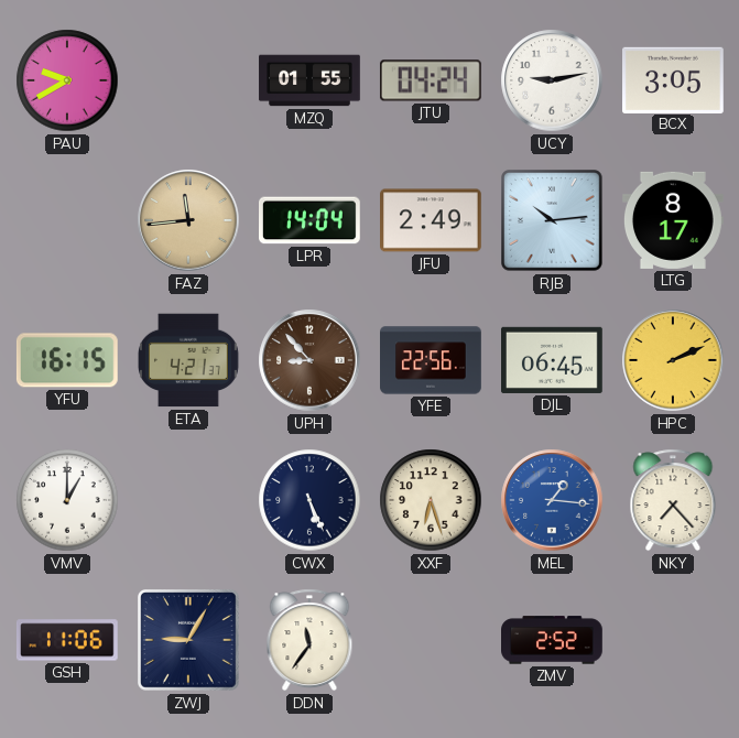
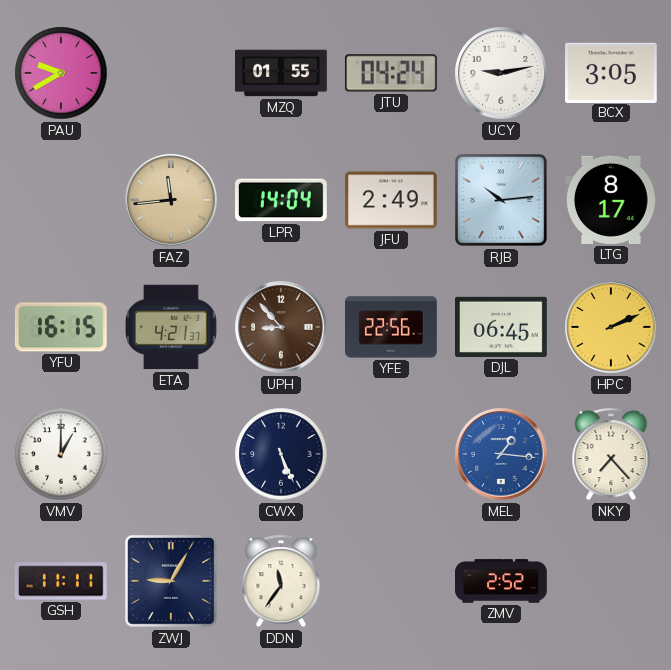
XXF: 6:27 -> none (431, 500)
GSH: 11:06 -> 11:11 (61, 581)
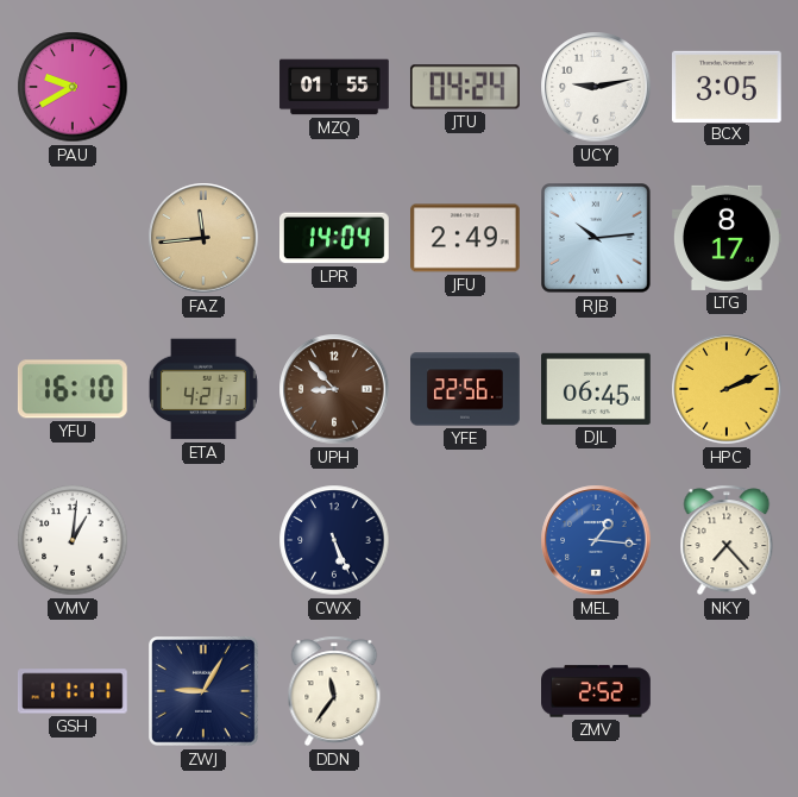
YFU: 16:15 -> 16:10 (73, 389)
VMV: 1:00 -> 1:01 (73, 540)
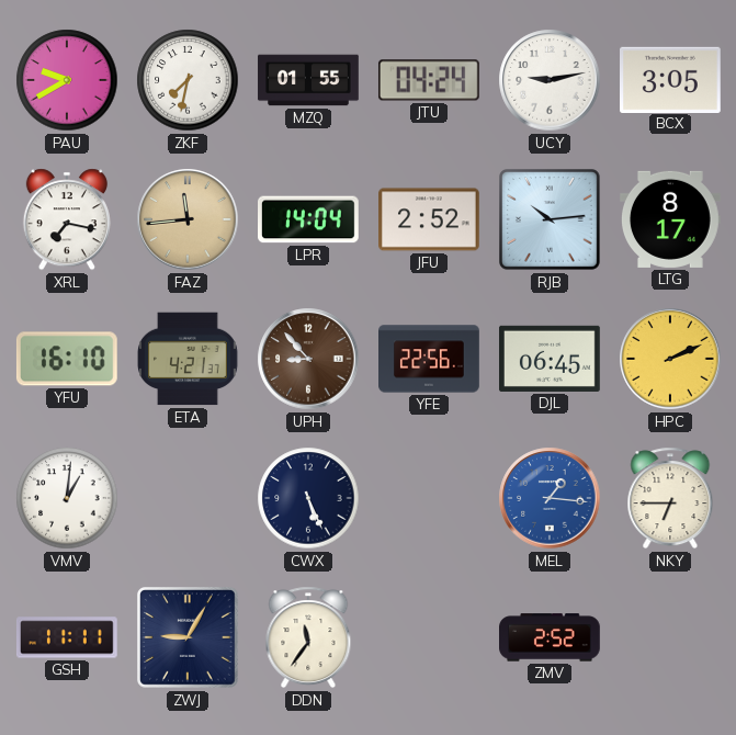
ZKF: none -> 7:32 (188, 80)
XRL: none -> 7:17 (67, 219)
JFU: 2:49 -> 2:52 (430, 219)
NKY: 7:23 -> 6:45 (670, 498)
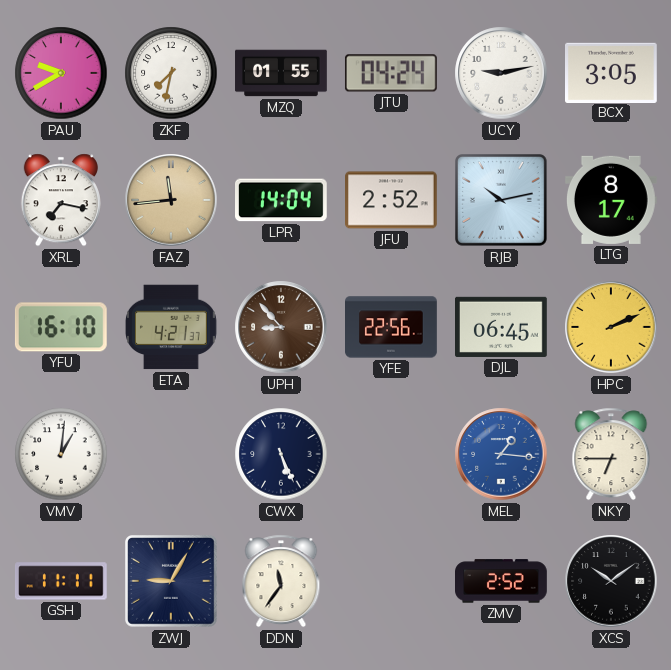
RJB: 10:14 -> 10:13 (502, 201)
XCS: none -> 10:09 (611, 581)
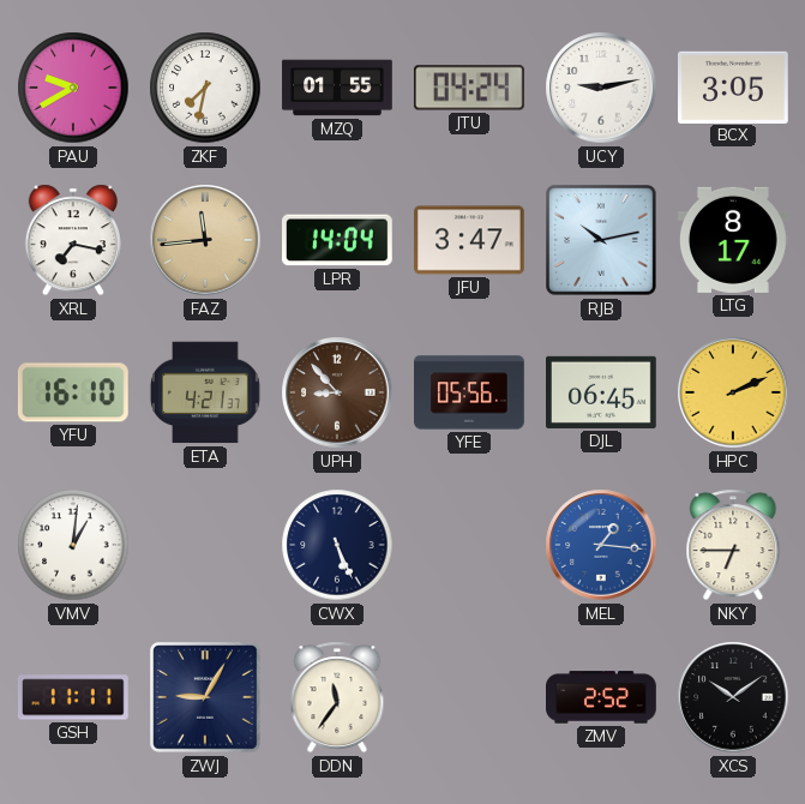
JFU: 2:52 -> 3:47 (470, 240)
YFE: 22:56 -> 05:56 (469, 392)
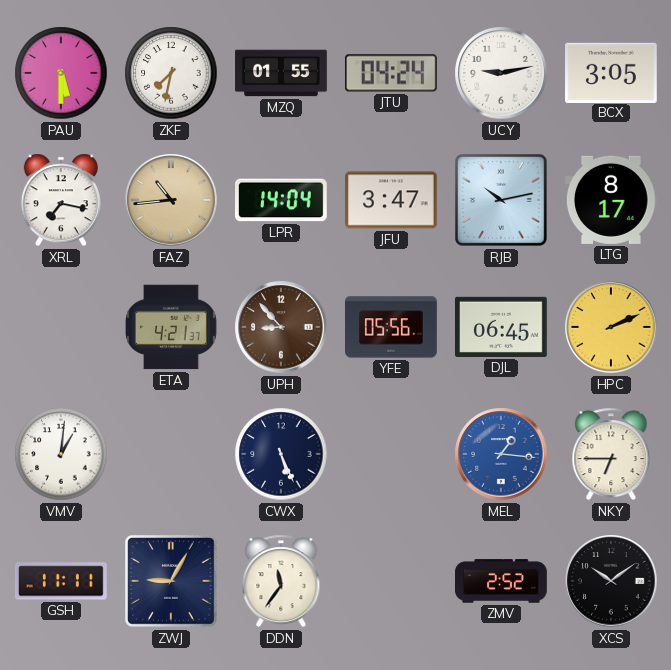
PAU: 9:40 -> 5:30 (61, 73)
FAZ: 11:44 -> 10:44 (171, 200)
YFU: 16:10 -> none (73, 392)
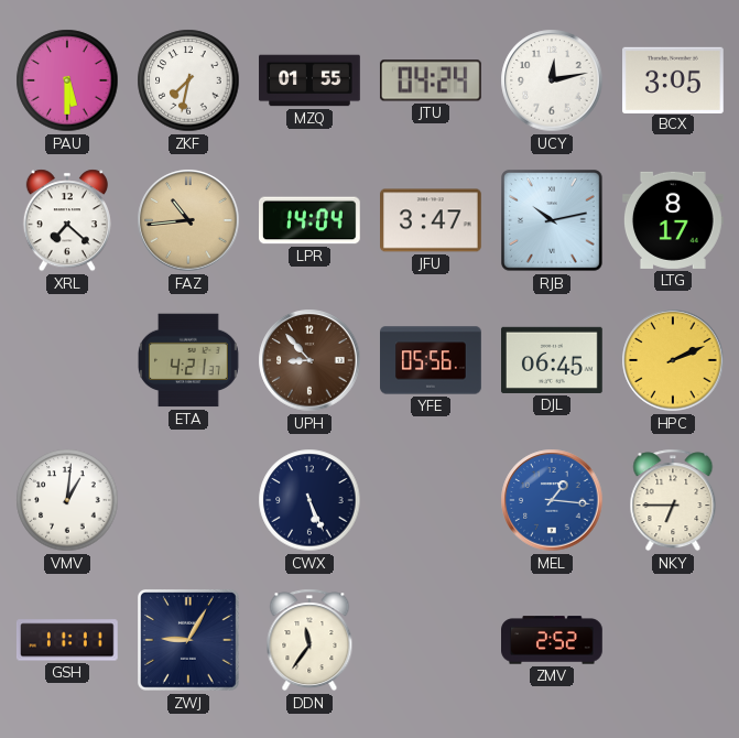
UCY: 9:13 -> 12:13 (552, 80)
XRL: 7:17 -> 7:22 (67, 220)
XCS: 10:09 -> none (611, 581)
